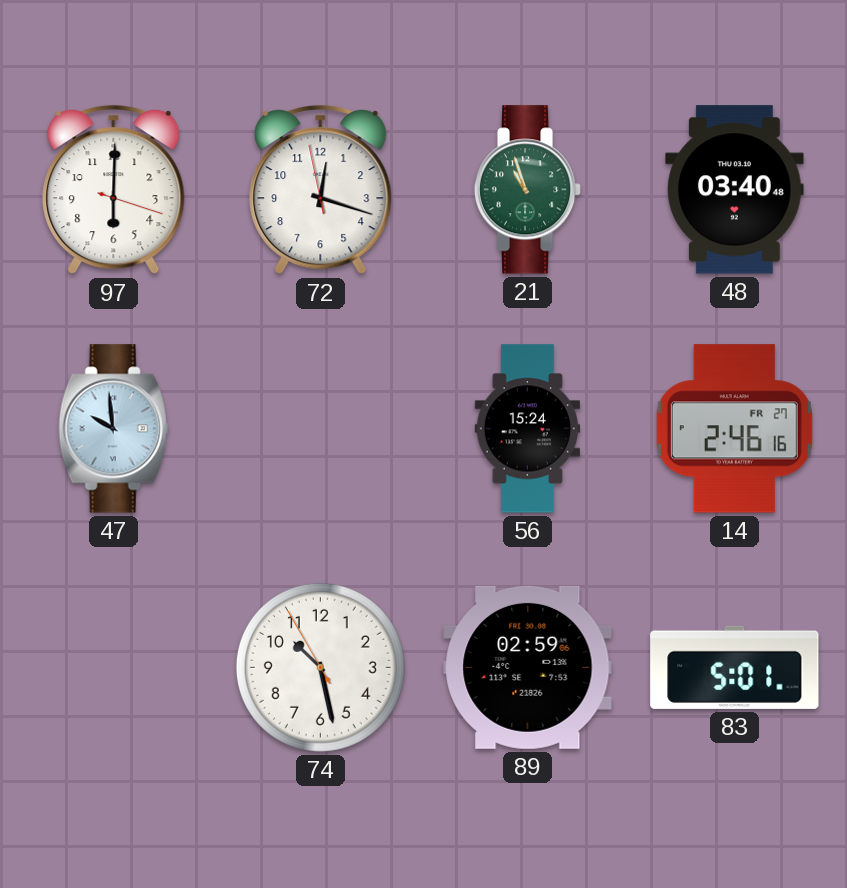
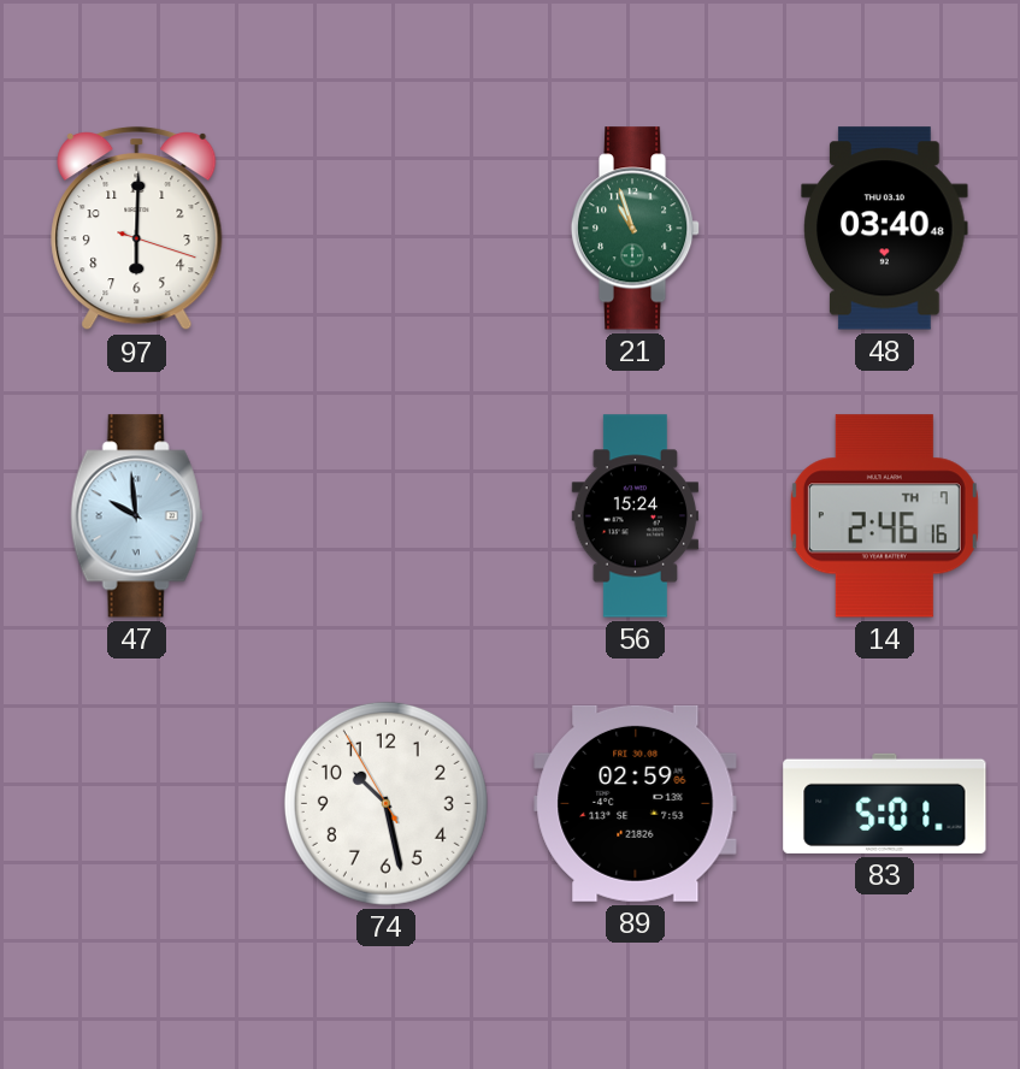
72: 12:17 -> none (321, 190)
14 date: FR 27 -> TH 7 (884, 516)
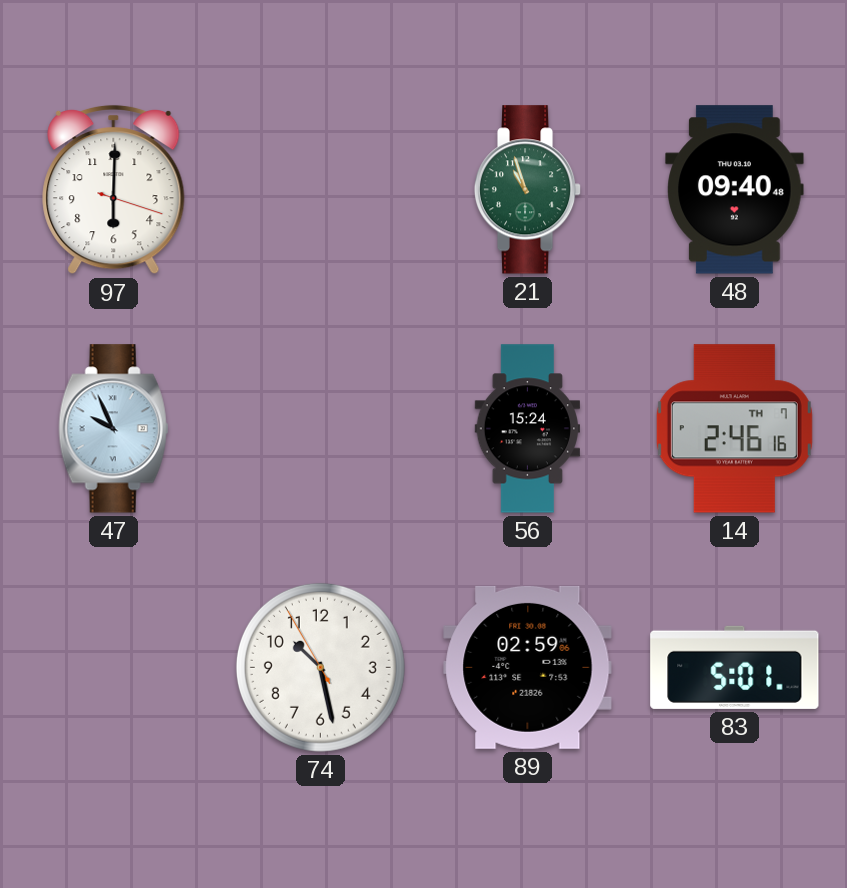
48: 03:40 -> 09:40 (735, 190)
47: 9:59 -> 9:56 (114, 429)
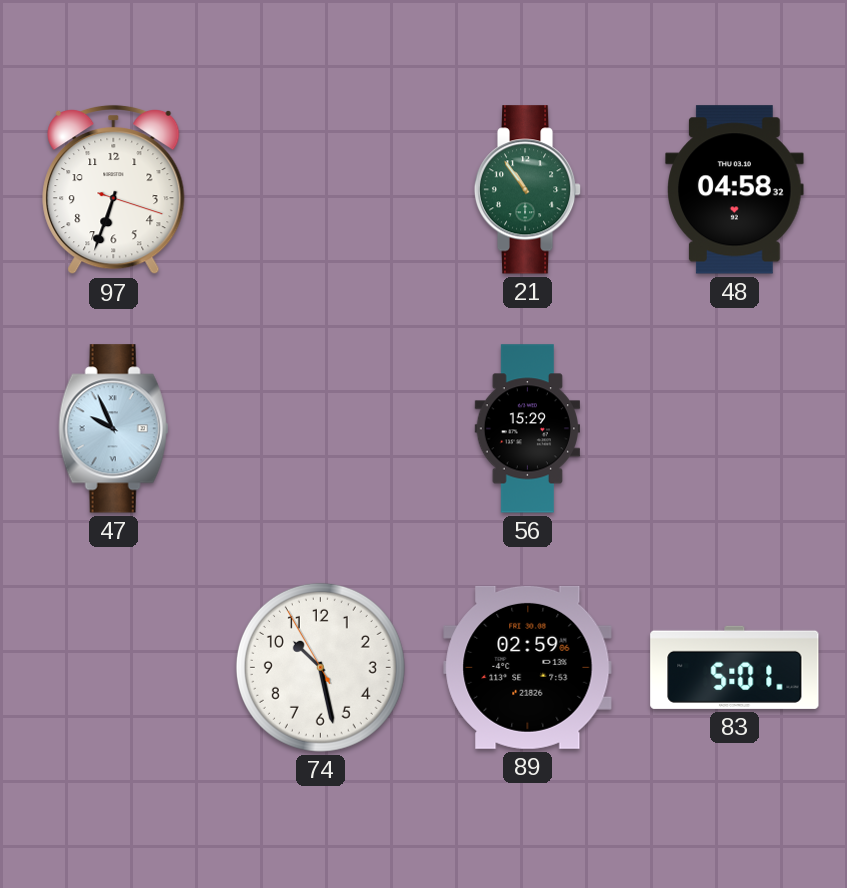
97: 6:00 -> 6:33 (114, 190)
21: 10:57 -> 10:54 (528, 190)
48: 09:40 -> 04:58 (735, 190)
56: 15:24 -> 15:29 (527, 429)
14: 2:46 -> none (734, 429)
